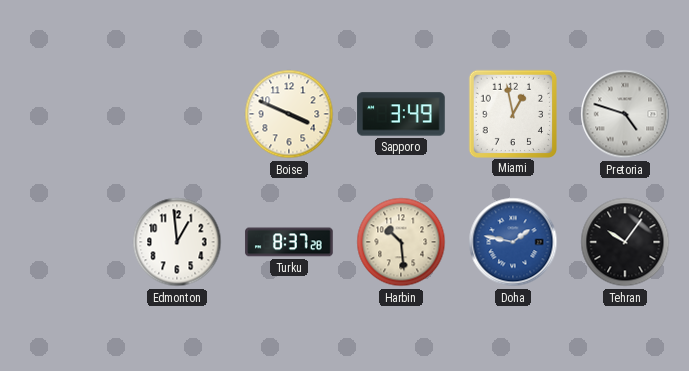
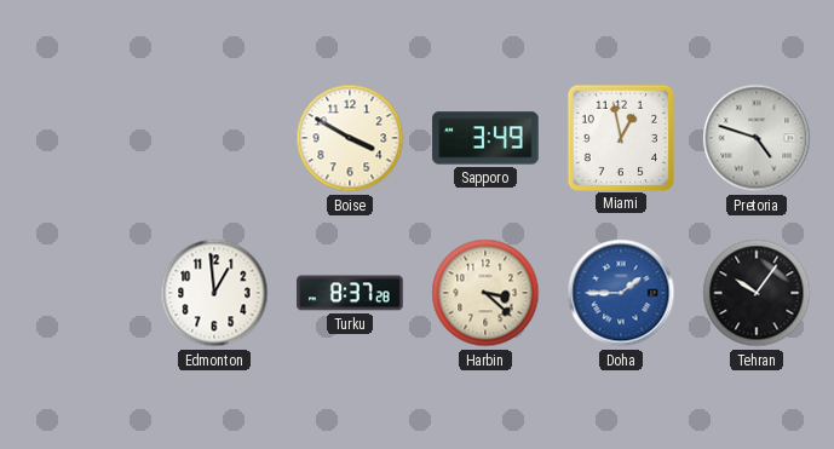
Boise: 3:49 -> 3:50 (350, 138)
Harbin: 10:29 -> 3:22 (485, 293)
Doha: 1:47 -> 1:45 (621, 293)
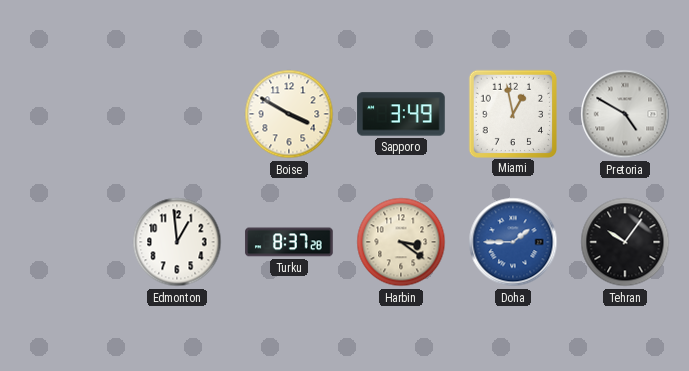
Pretoria: 4:48 -> 4:50 (625, 114)
Harbin: 3:22 -> 3:21 (401, 242)
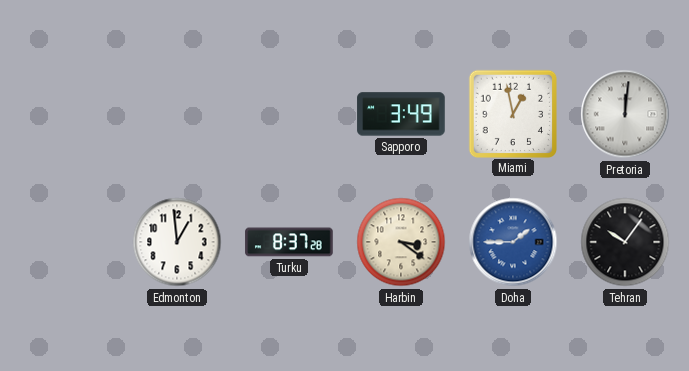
Boise: 3:50 -> none (289, 114)
Pretoria: 4:50 -> 12:01 (625, 114)
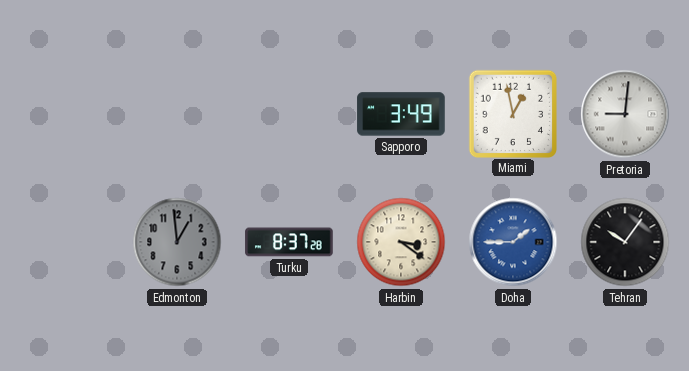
Pretoria: 12:01 -> 9:01 (625, 114)
Edmonton dial: white -> grey (177, 242)
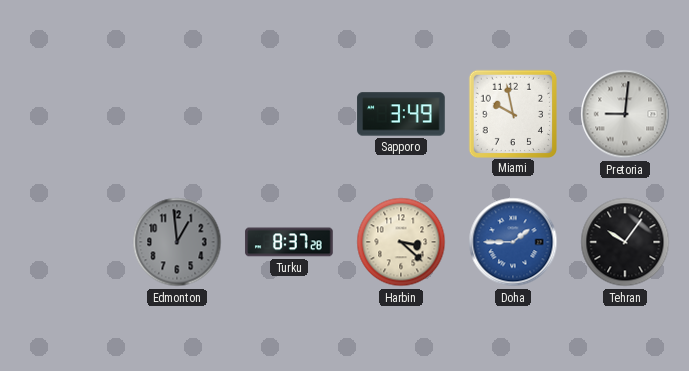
Miami: 12:58 -> 9:58 (512, 113)
Harbin: 3:21 -> 3:22 (401, 242)
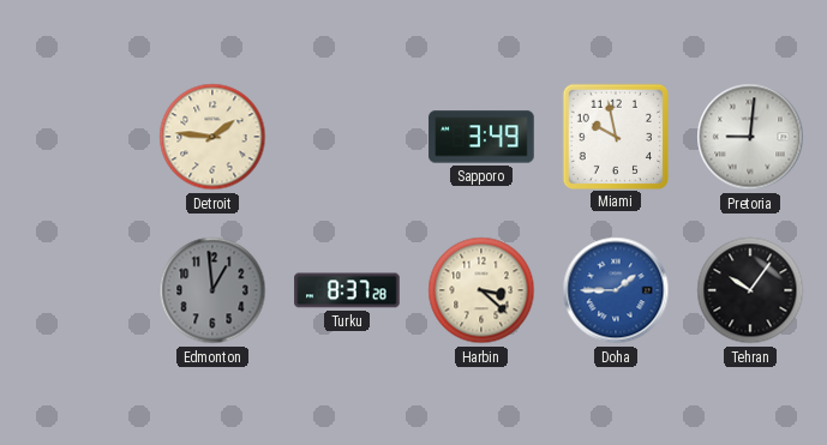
Detroit: none -> 1:46 (212, 137)
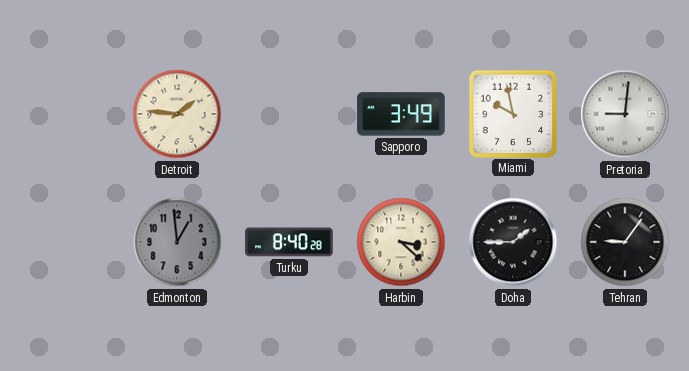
Turku: 8:37 -> 8:40 (289, 242)
Doha dial: blue -> black (513, 242)
Tehran: 10:06 -> 9:06 (625, 242)
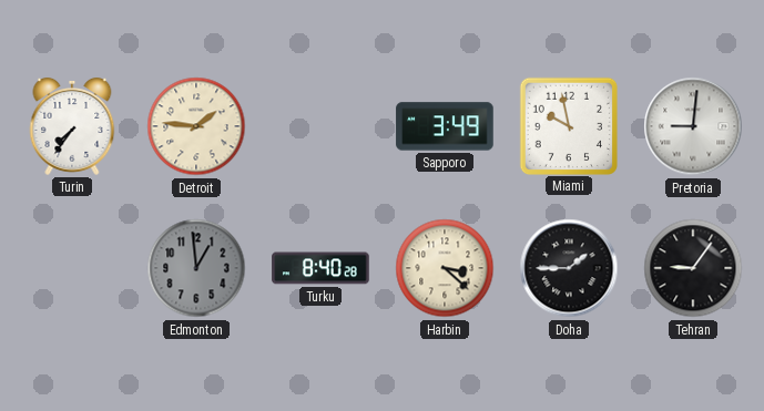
Turin: none -> 7:36 (72, 126)
